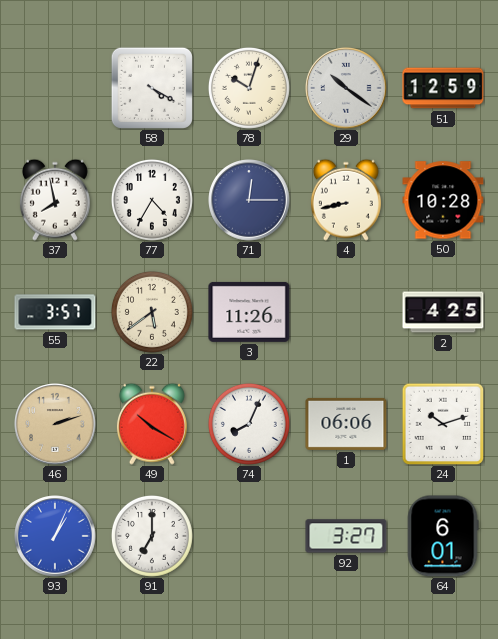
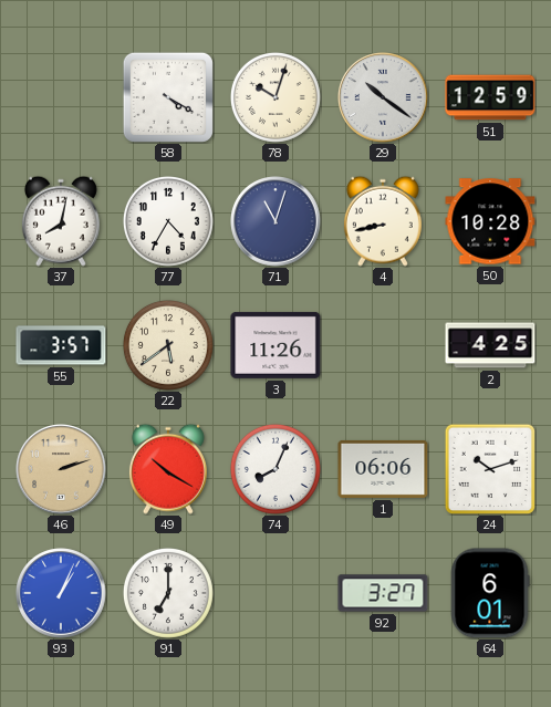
37: 7:58 -> 8:02 (61, 221)
71: 12:15 -> 11:03 (275, 221)
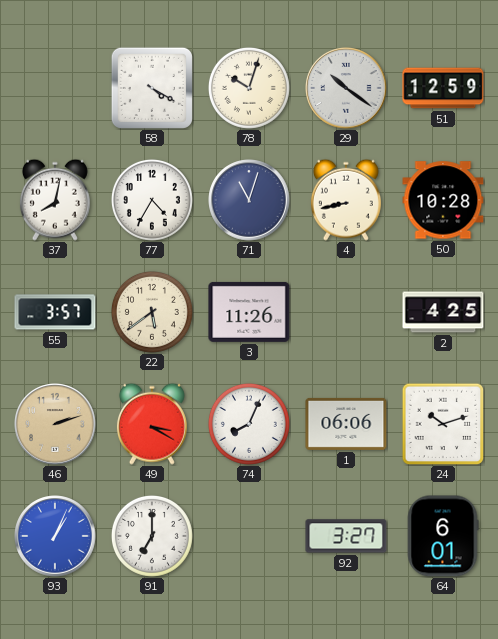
49: 10:20 -> 3:20 (152, 424)
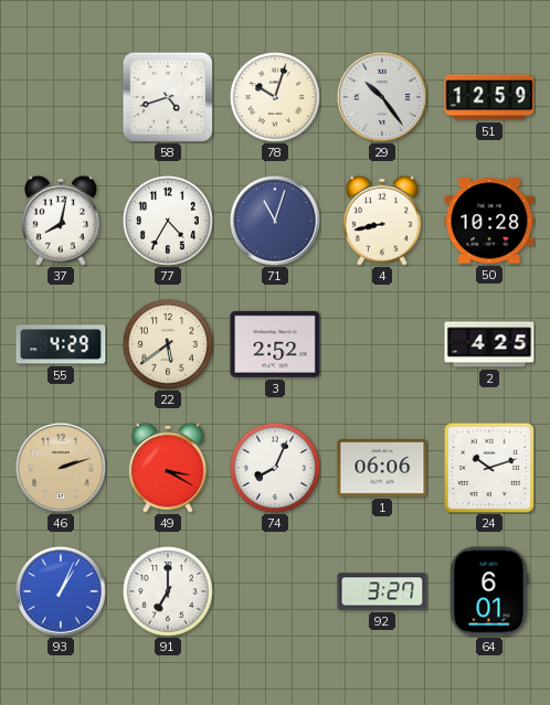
58: 4:20 -> 4:42 (168, 97)
29: 10:21 -> 10:24 (382, 97)
55: 3:57 -> 4:29 (61, 344)
3: 11:26 -> 2:52 (275, 344)
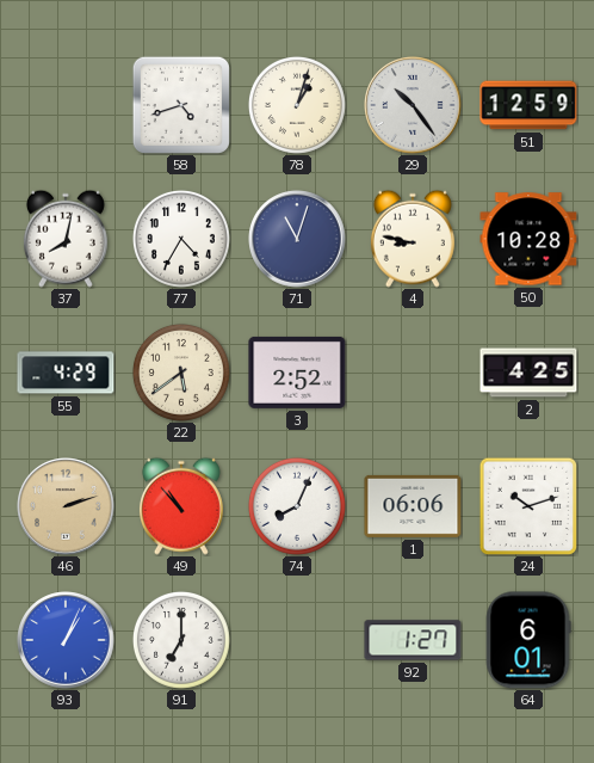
78: 10:03 -> 1:03 (297, 105)
4: 8:43 -> 8:47 (413, 239)
49: 3:20 -> 10:53 (181, 506)
92: 3:27 -> 1:27 (413, 640)
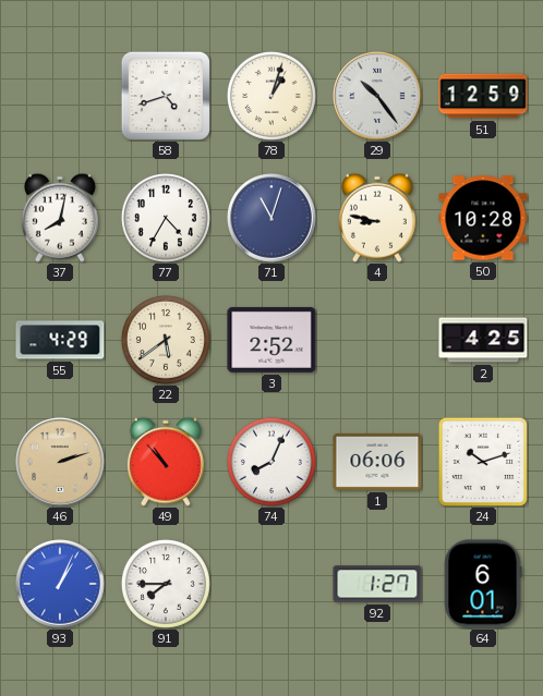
91: 7:00 -> 7:45 (166, 584)
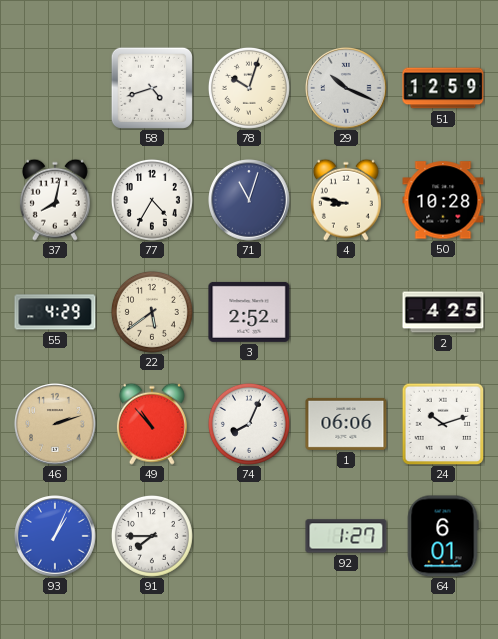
78: 1:03 -> 10:03 (249, 88)
29: 10:24 -> 10:19 (346, 88)
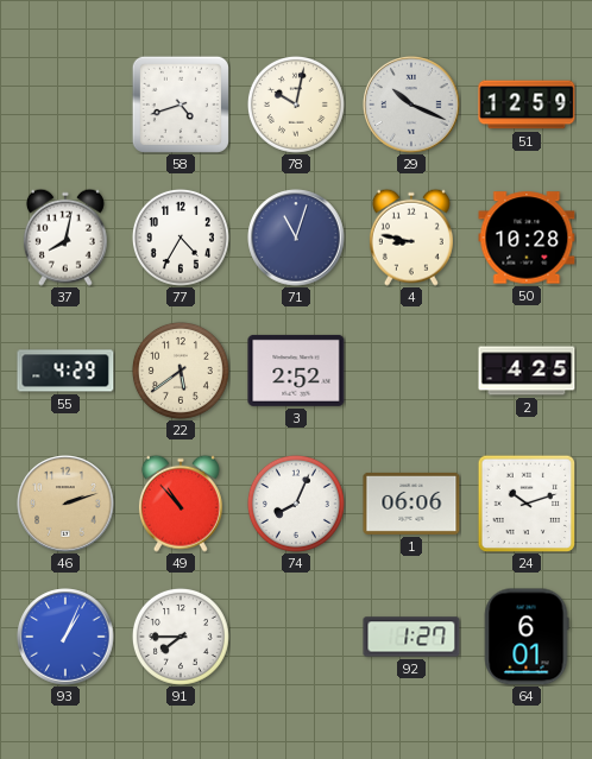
78: 10:03 -> 10:02 (296, 105)
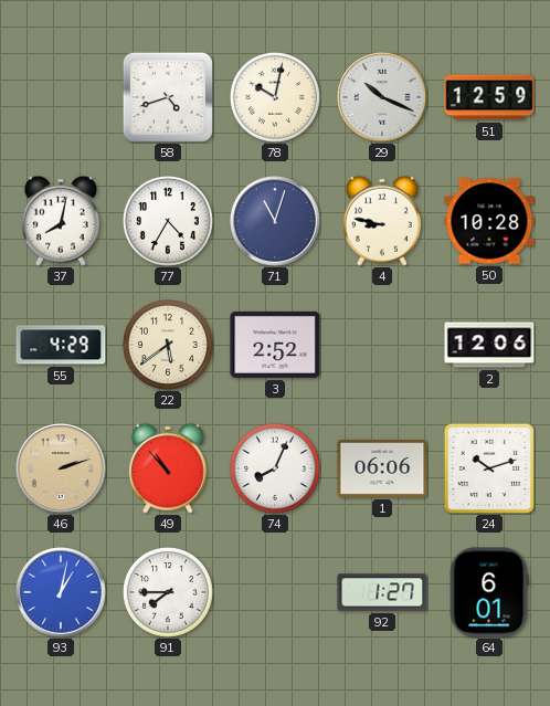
2: 4:25 -> 12:06 (489, 345)
93: 1:04 -> 1:02 (61, 592)
